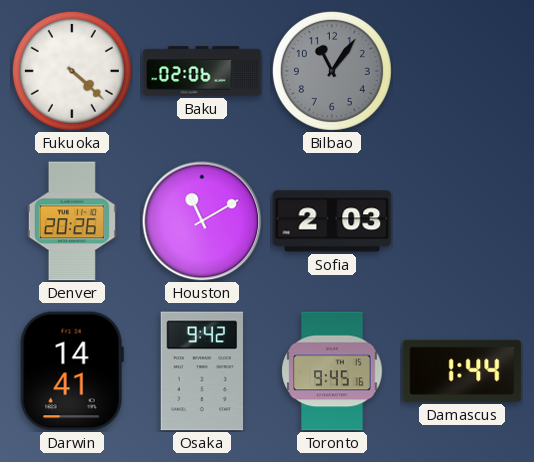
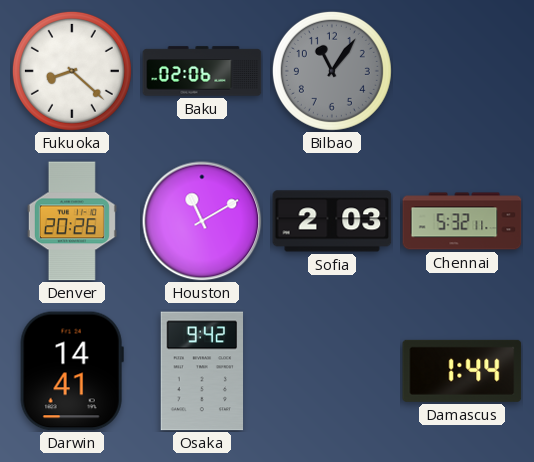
Fukuoka: 4:22 -> 8:22 (72, 71)
Chennai: none -> 5:32 (462, 221)
Toronto: 9:45 -> none (332, 371)
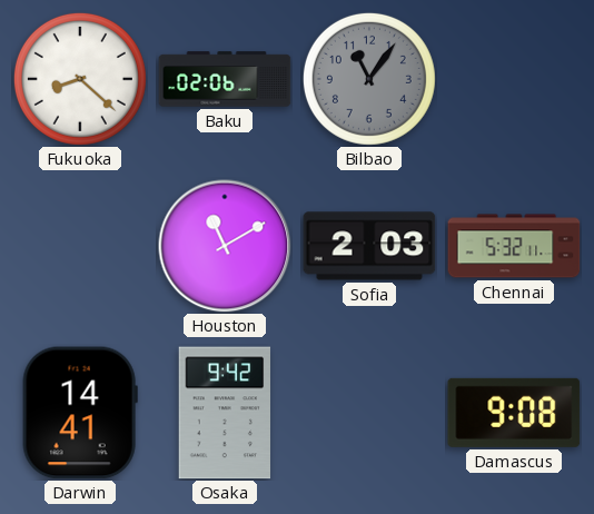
Denver: 20:26 -> none (72, 221)
Damascus: 1:44 -> 9:08 (514, 413)
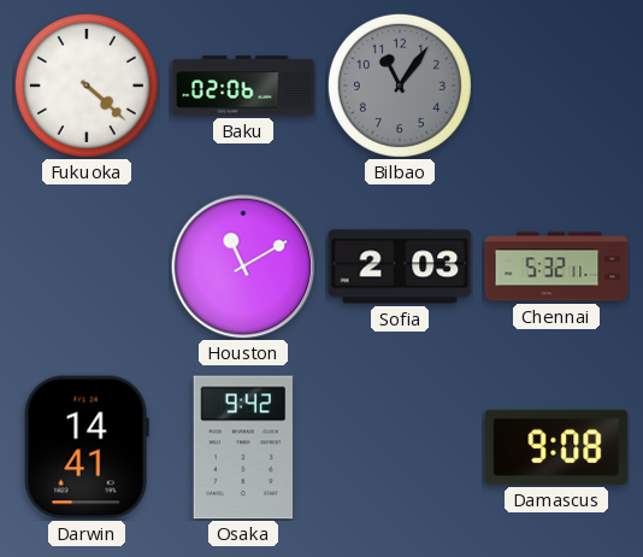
Fukuoka: 8:22 -> 4:22 (87, 86)
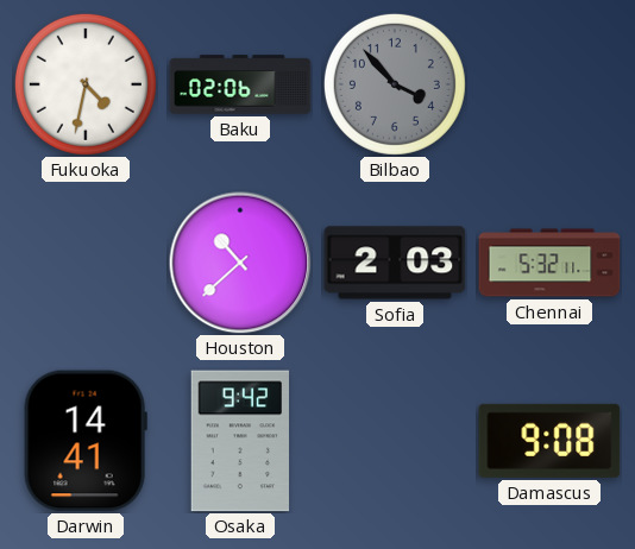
Fukuoka: 4:22 -> 4:32 (86, 84)
Bilbao: 11:06 -> 3:53 (395, 84)
Houston: 11:10 -> 10:38 (240, 263)
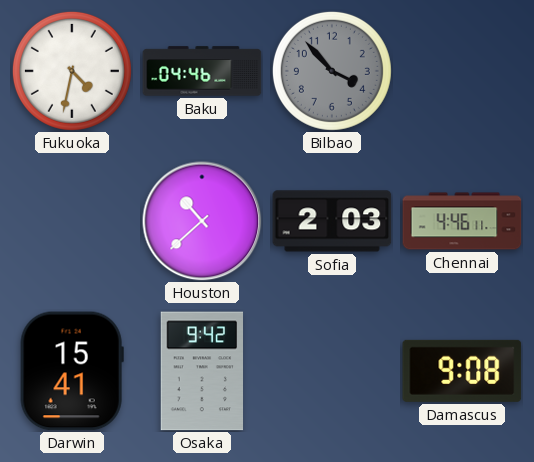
Baku: 02:06 -> 04:46 (202, 71)
Chennai: 5:32 -> 4:46 (462, 221)
Darwin: 14:41 -> 15:41 (72, 371)
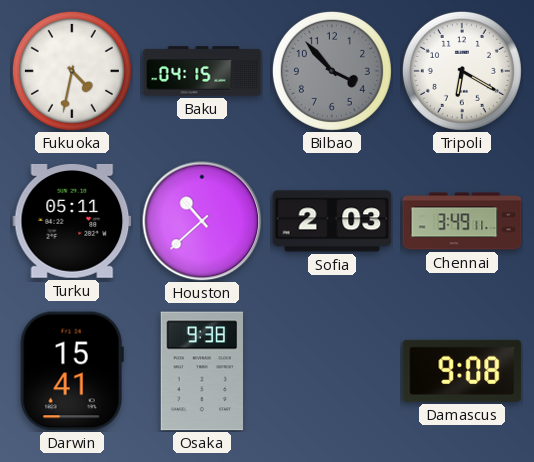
Baku: 04:46 -> 04:15 (202, 71)
Tripoli: none -> 6:20 (462, 71)
Turku: none -> 05:11 (72, 221)
Chennai: 4:46 -> 3:49 (462, 221)
Osaka: 9:42 -> 9:38 (202, 371)
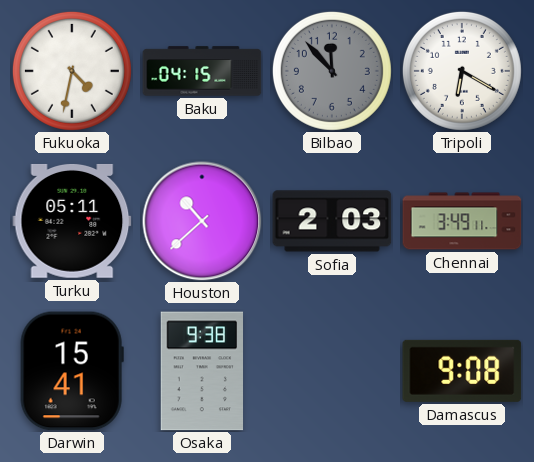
Bilbao: 3:53 -> 11:53 (332, 71)
